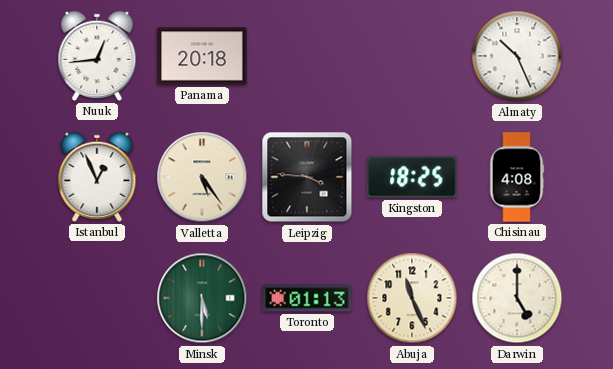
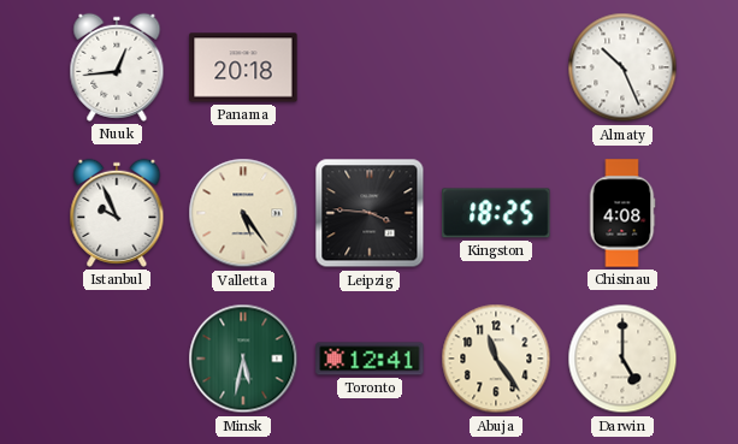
Istanbul: 12:56 -> 9:56 (117, 213)
Minsk: 5:30 -> 5:32 (243, 359)
Toronto: 01:13 -> 12:41 (370, 359)
Abuja: 11:26 -> 11:24 (496, 359)
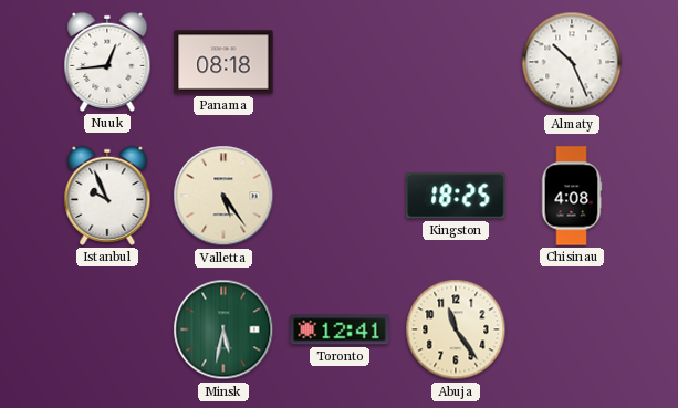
Panama: 20:18 -> 08:18 (223, 62)
Leipzig: 3:46 -> none (370, 213)
Darwin: 5:00 -> none (622, 359)
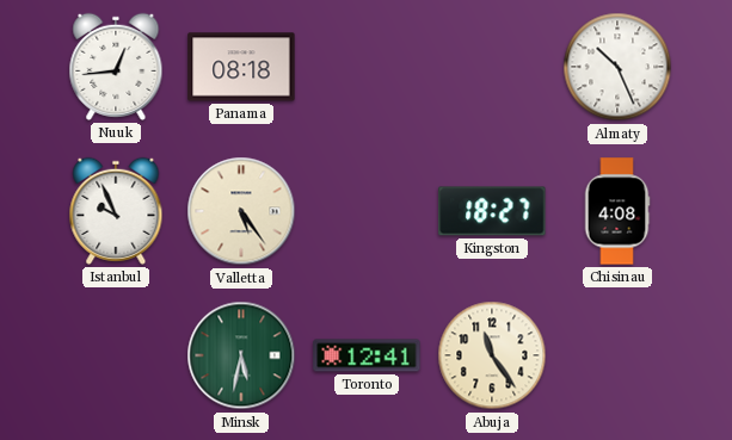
Kingston: 18:25 -> 18:27 (492, 211)
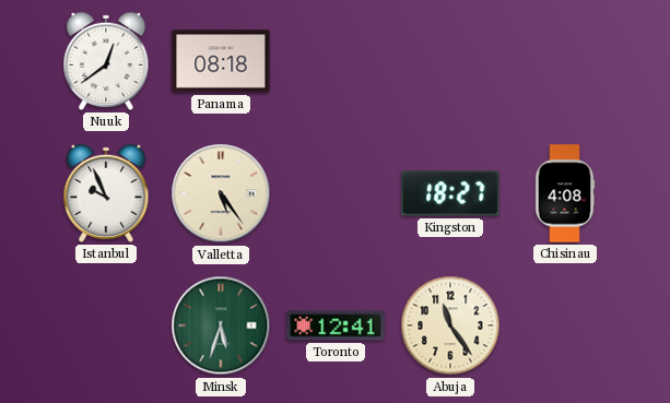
Nuuk: 12:44 -> 12:39 (106, 61)
Almaty: 10:26 -> none (617, 67)
Minsk: 5:32 -> 5:33 (221, 325)
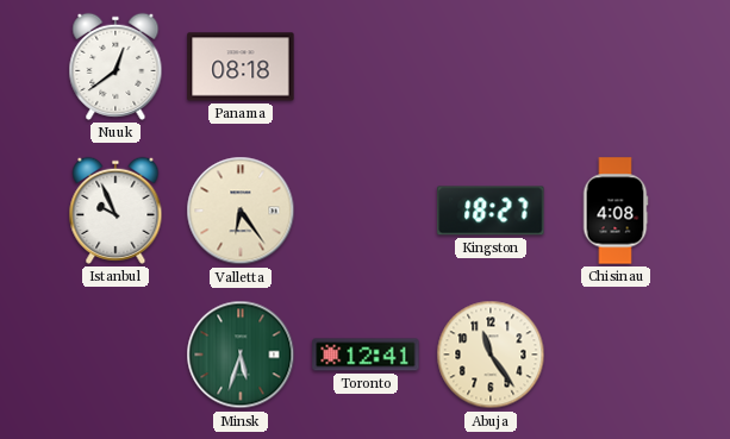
Valletta: 5:24 -> 6:24 (241, 211)
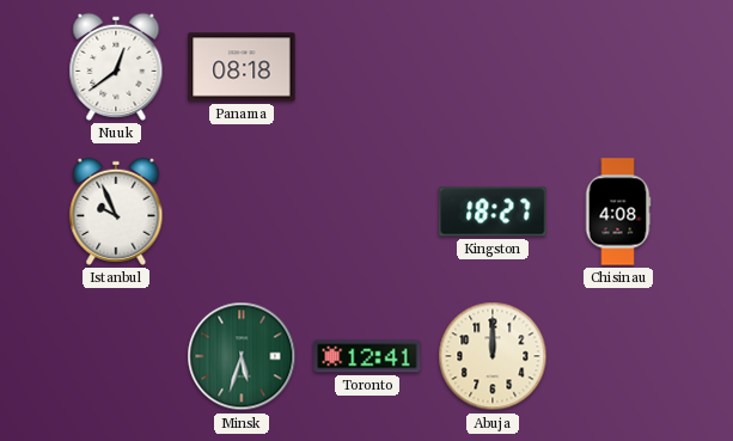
Valletta: 6:24 -> none (241, 211)
Abuja: 11:24 -> 12:00 (493, 356)
